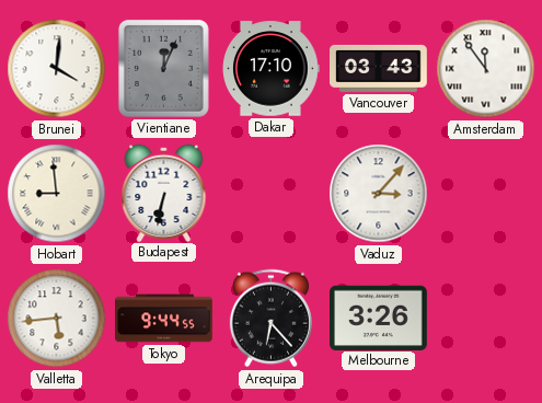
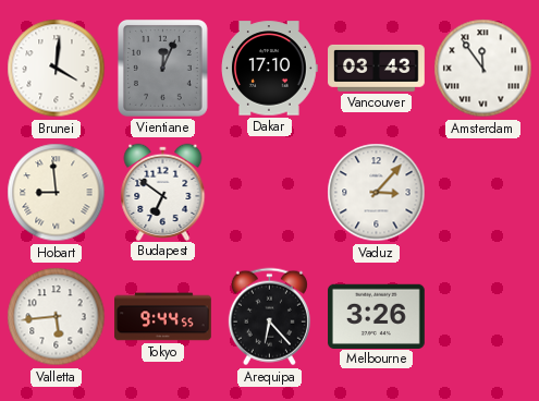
Budapest: 6:32 -> 6:51 (163, 192)
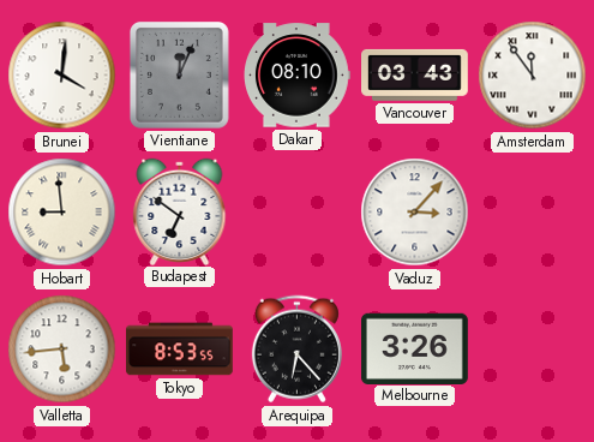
Dakar: 17:10 -> 08:10 (298, 76)
Tokyo: 9:44 -> 8:53 (180, 350)
